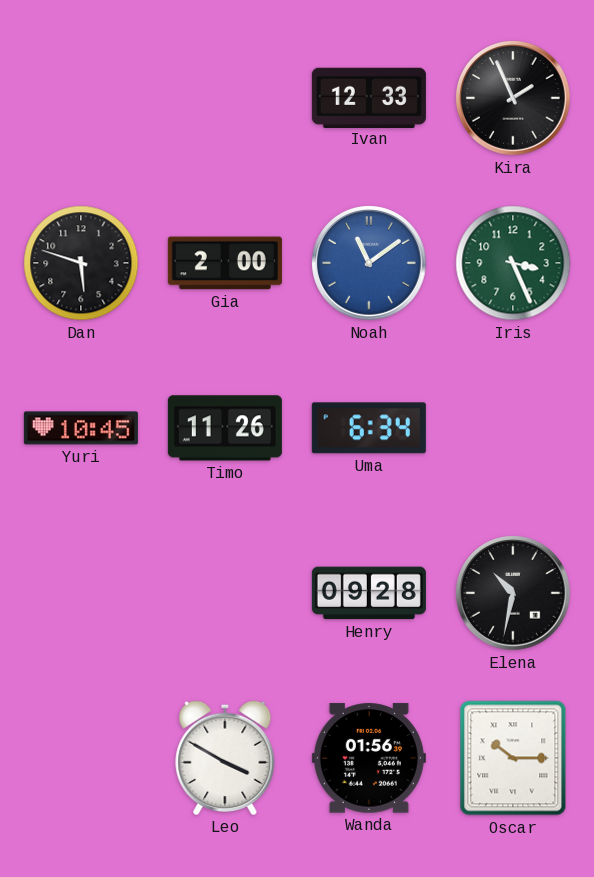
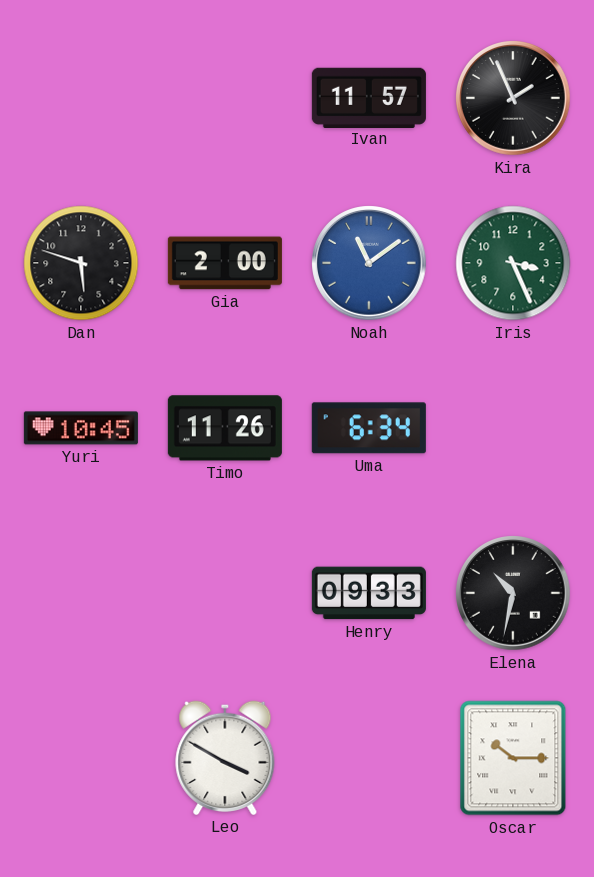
Ivan: 12:33 -> 11:57 (369, 97)
Henry: 09:28 -> 09:33 (369, 593)
Wanda: 01:56 -> none (369, 758)
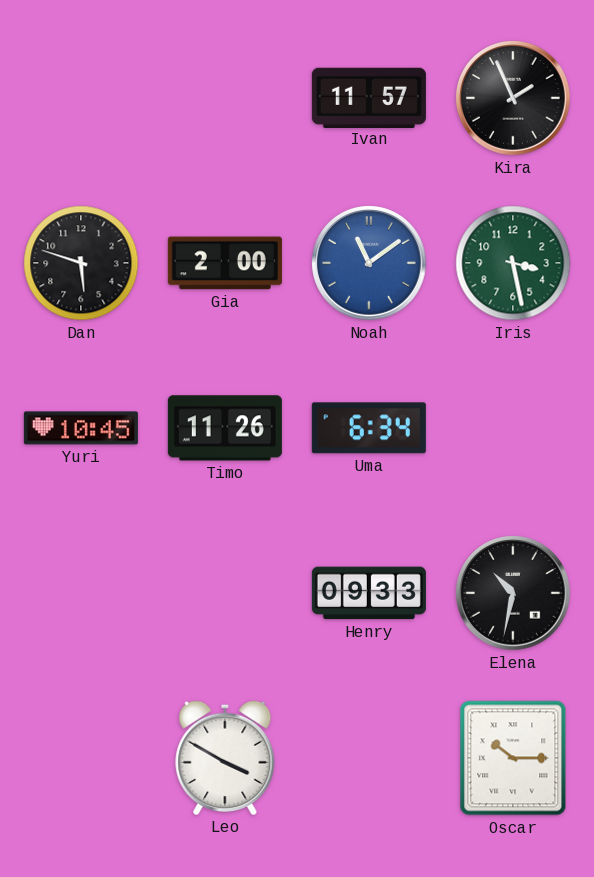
Iris: 3:26 -> 3:28 (513, 263)
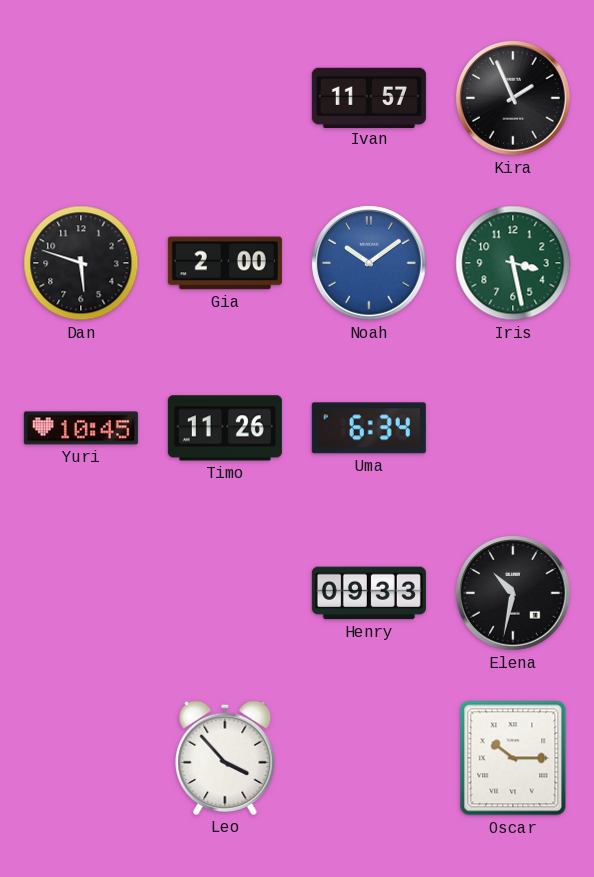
Noah: 11:09 -> 10:09 (370, 264)
Leo: 3:50 -> 3:53 (225, 758)
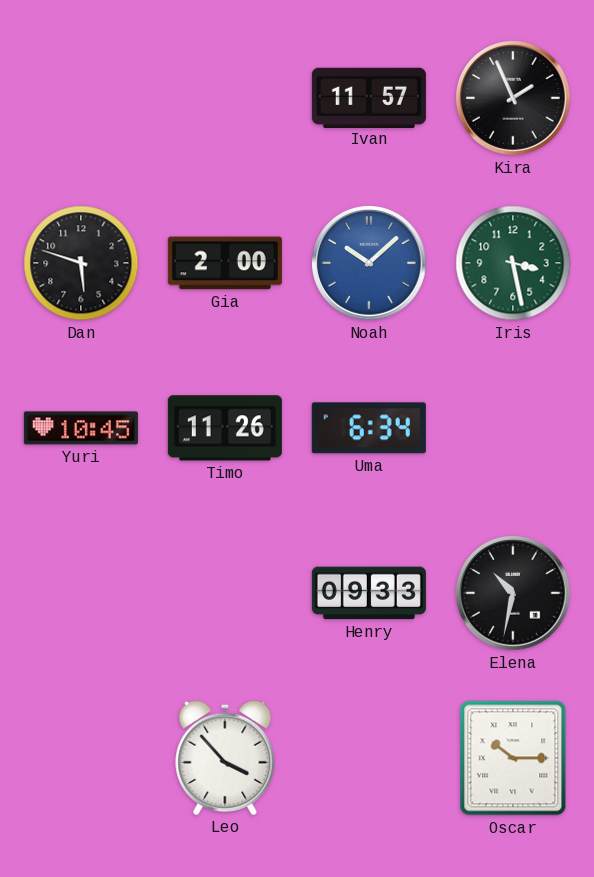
Noah: 10:09 -> 10:08 (370, 264)
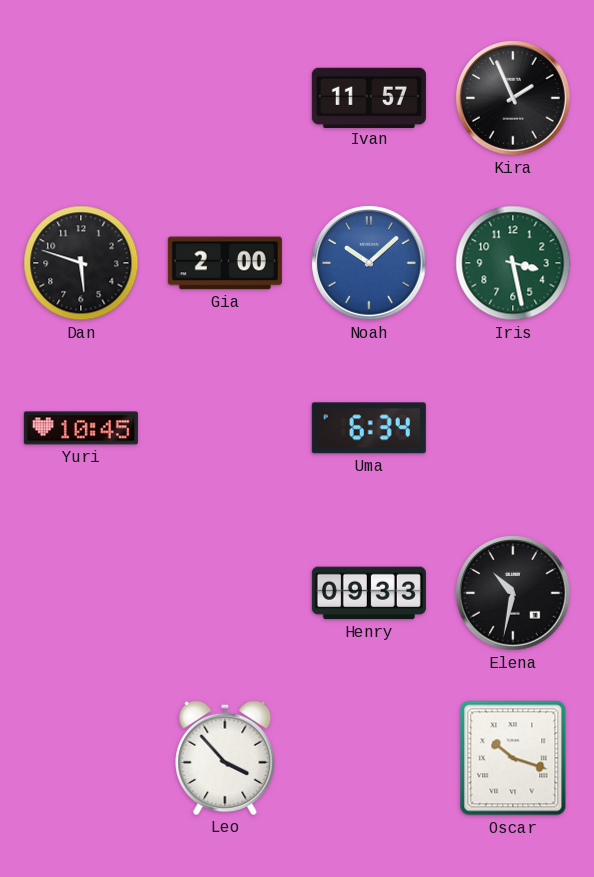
Timo: 11:26 -> none (225, 428)
Oscar: 10:15 -> 10:18 (513, 758)
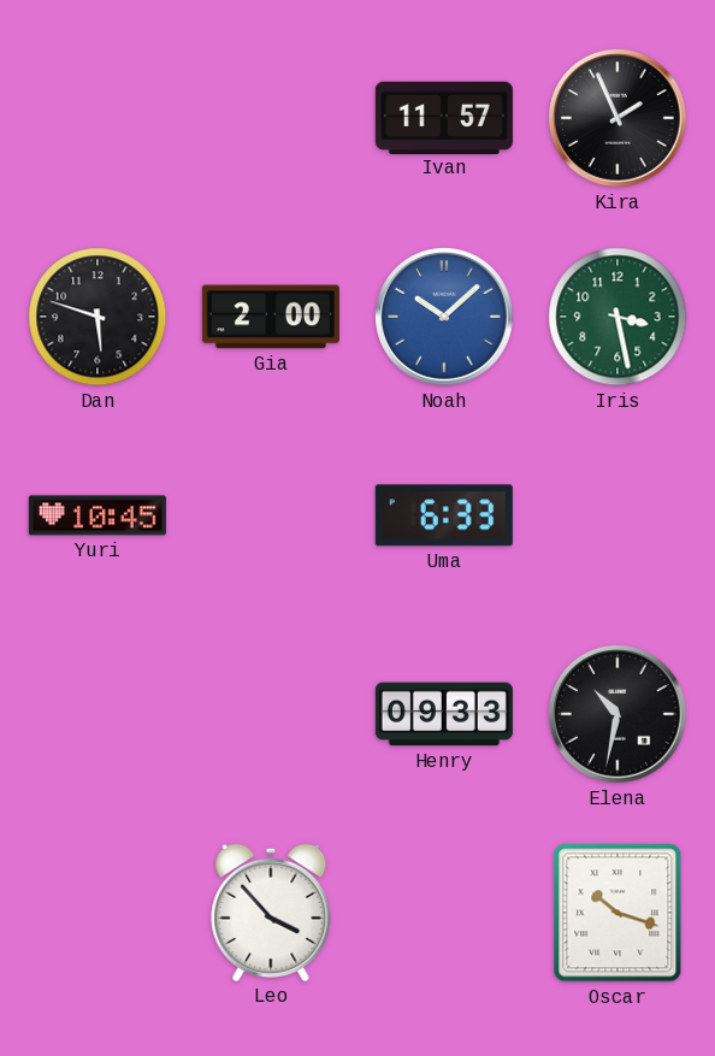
Uma: 6:34 -> 6:33 (444, 515)
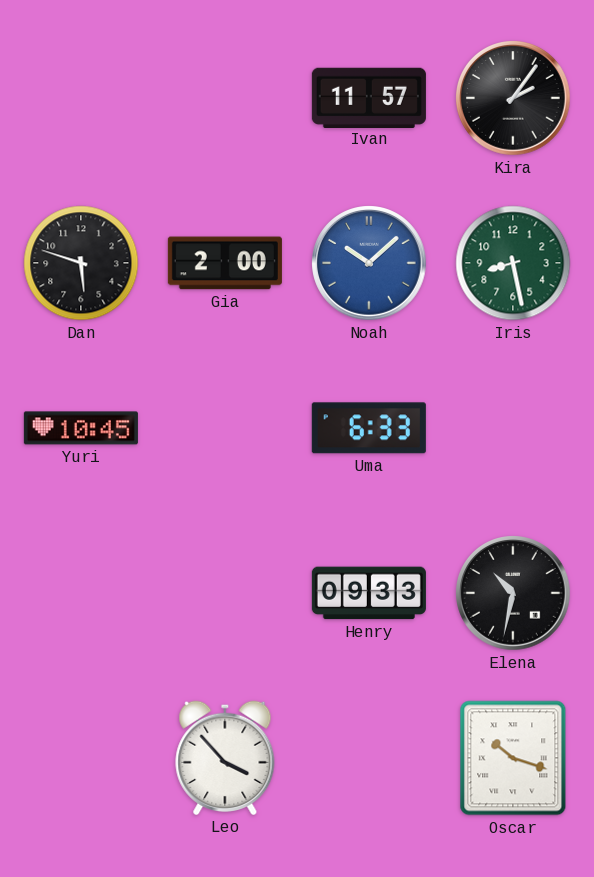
Kira: 1:56 -> 2:06 (514, 99)
Iris: 3:28 -> 8:28 (513, 263)
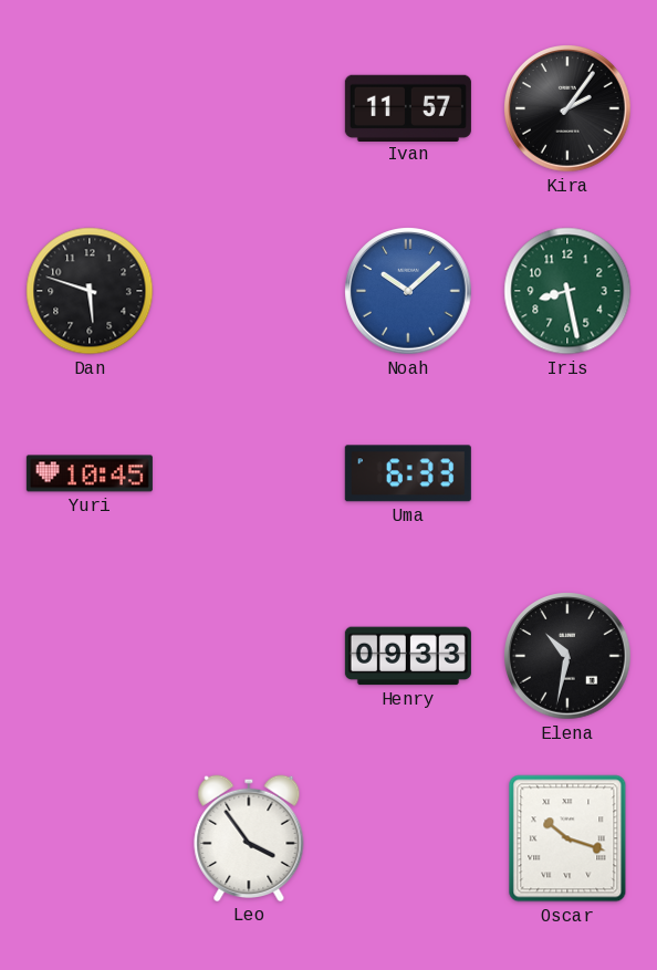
Gia: 2:00 -> none (225, 263)
Leo: 3:53 -> 3:54 (249, 838)
